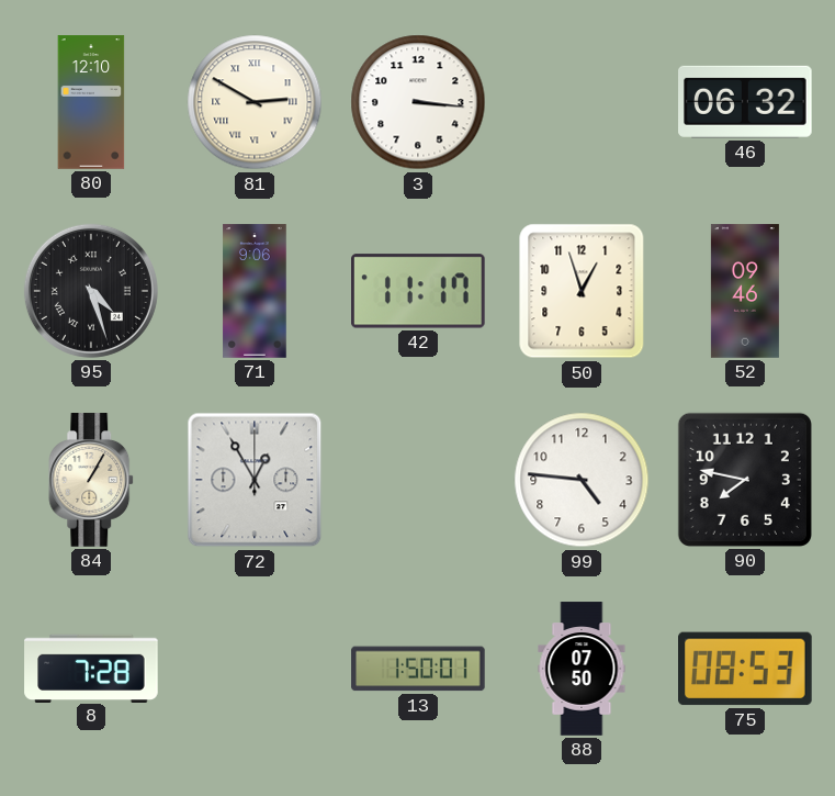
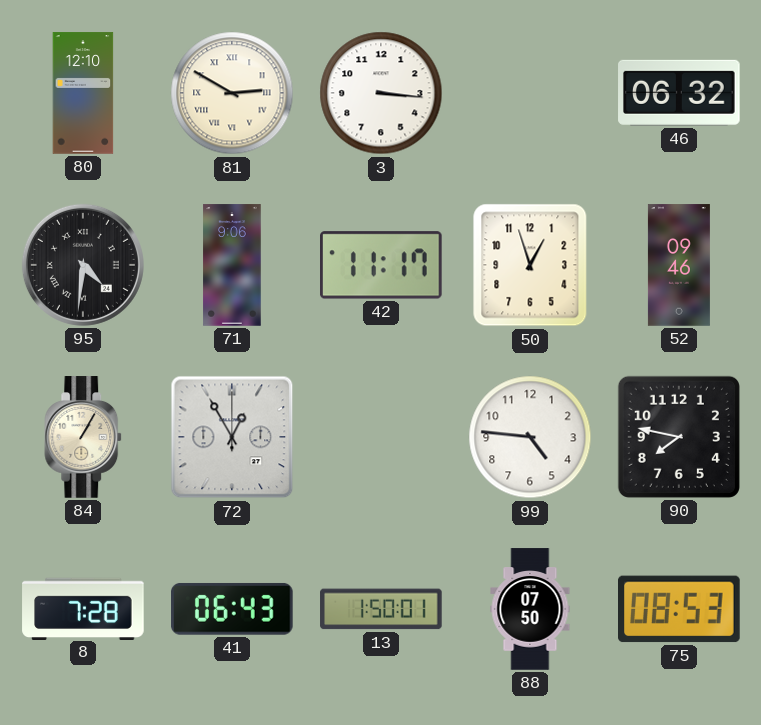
95: 4:27 -> 4:31 (83, 265)
41: none -> 06:43 (233, 609)
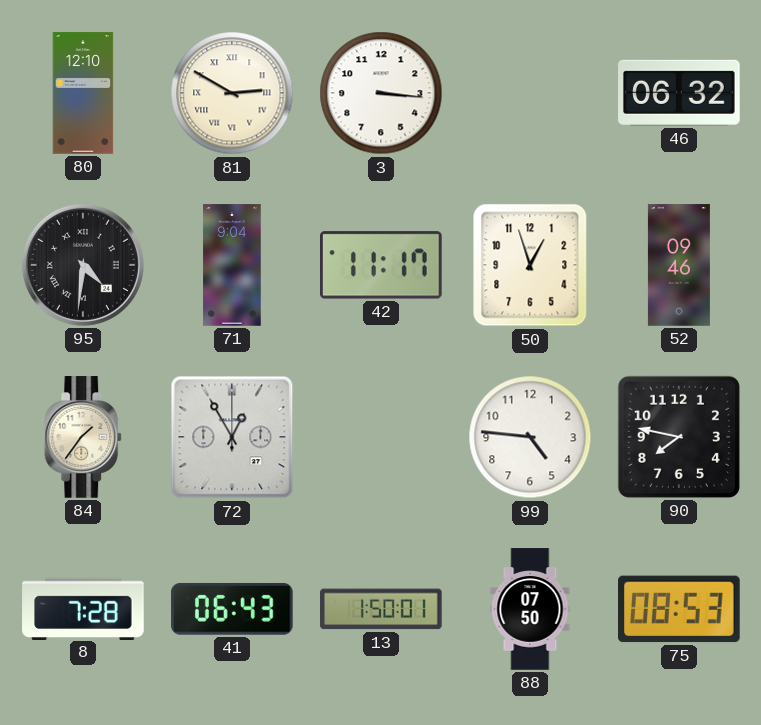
71: 9:06 -> 9:04 (232, 265)
84: 1:05 -> 1:36 (84, 437)
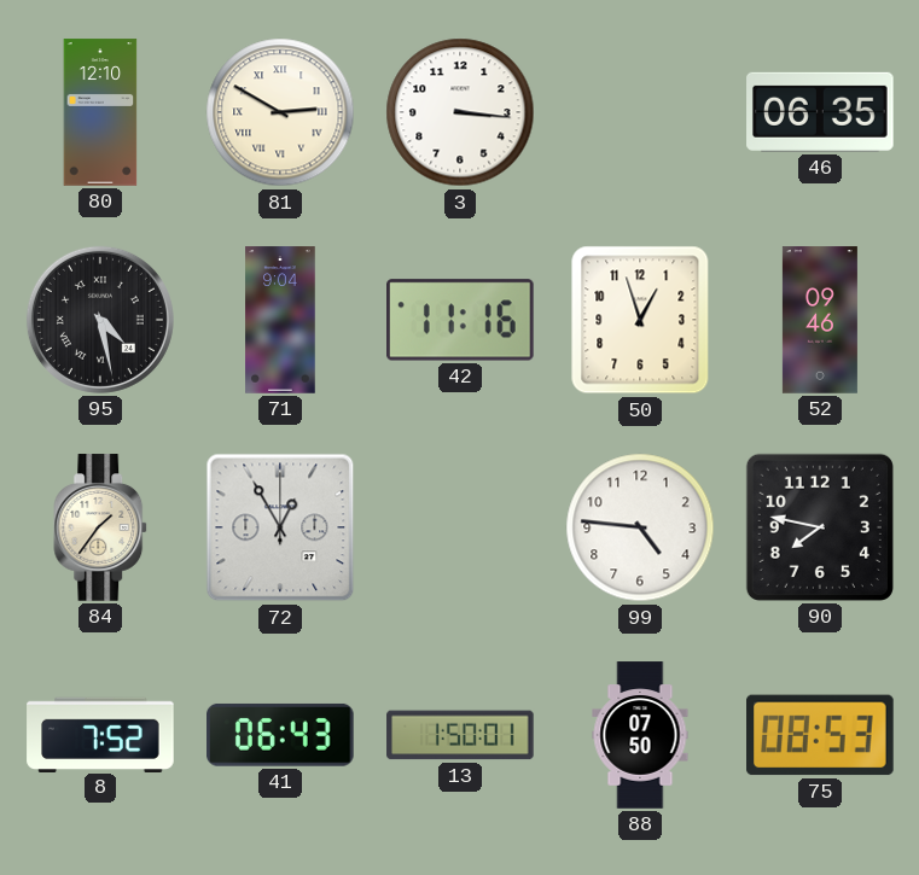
46: 06:32 -> 06:35 (820, 112)
95: 4:31 -> 4:28 (100, 320)
42: 11:17 -> 11:16 (461, 320)
8: 7:28 -> 7:52 (100, 734)
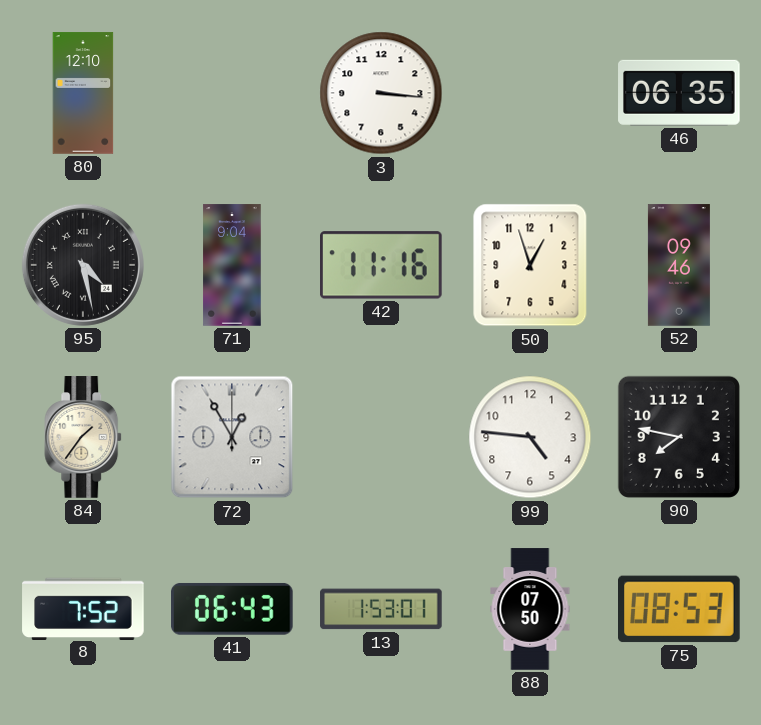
81: 2:50 -> none (280, 112)
13: 1:50 -> 1:53 (381, 609)
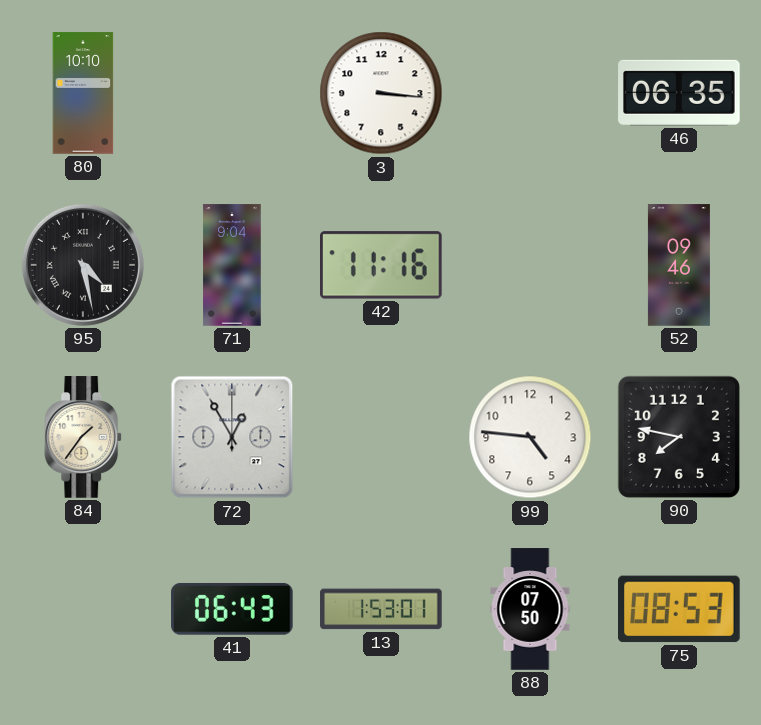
80: 12:10 -> 10:10 (83, 93)
50: 12:57 -> none (530, 265)
8: 7:52 -> none (83, 608)
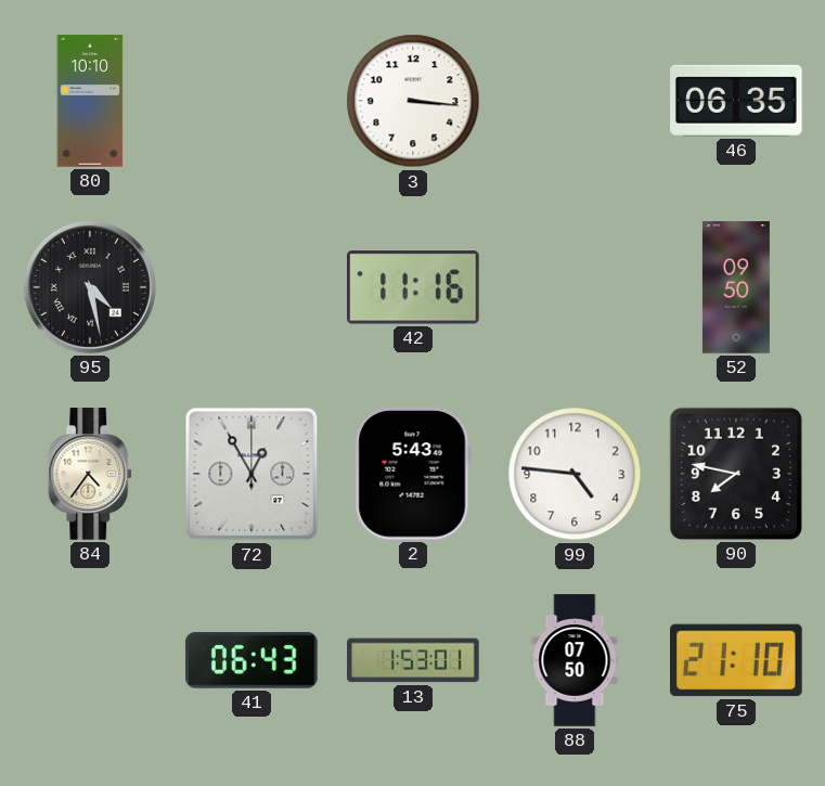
71: 9:04 -> none (232, 265)
52: 09:46 -> 09:50 (736, 287)
84: 1:36 -> 4:36 (91, 474)
2: none -> 5:43 (413, 474)
75: 08:53 -> 21:10 (737, 660)
